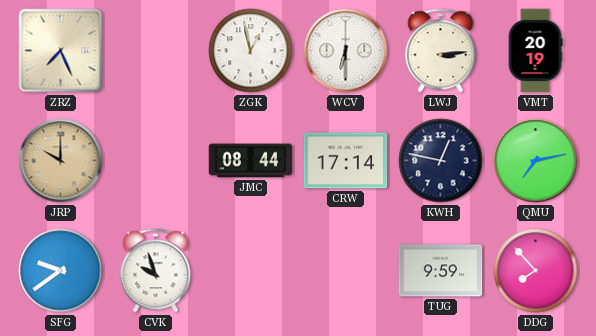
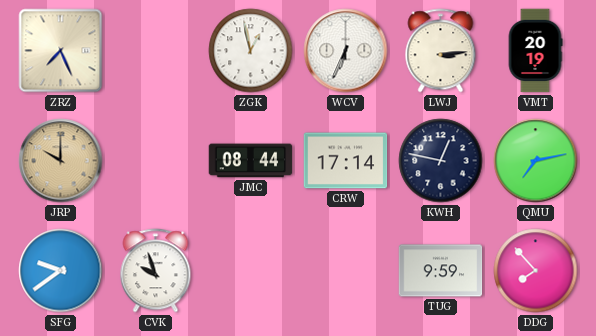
WCV: 6:30 -> 6:34 (346, 51)
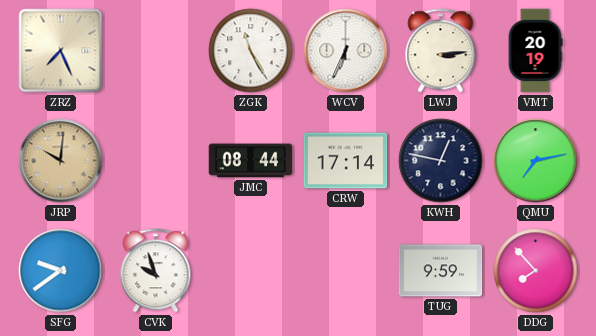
ZGK: 12:58 -> 11:25 (251, 51)
JRP: 10:00 -> 10:01 (61, 161)
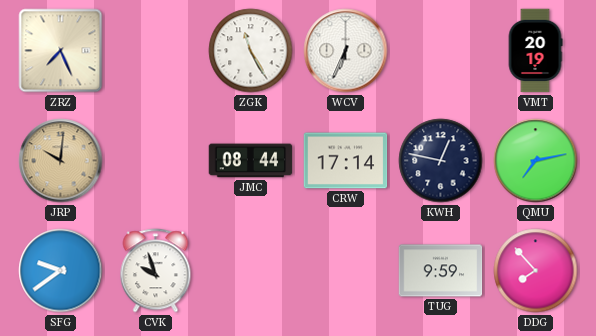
LWJ: 3:14 -> none (441, 51)
